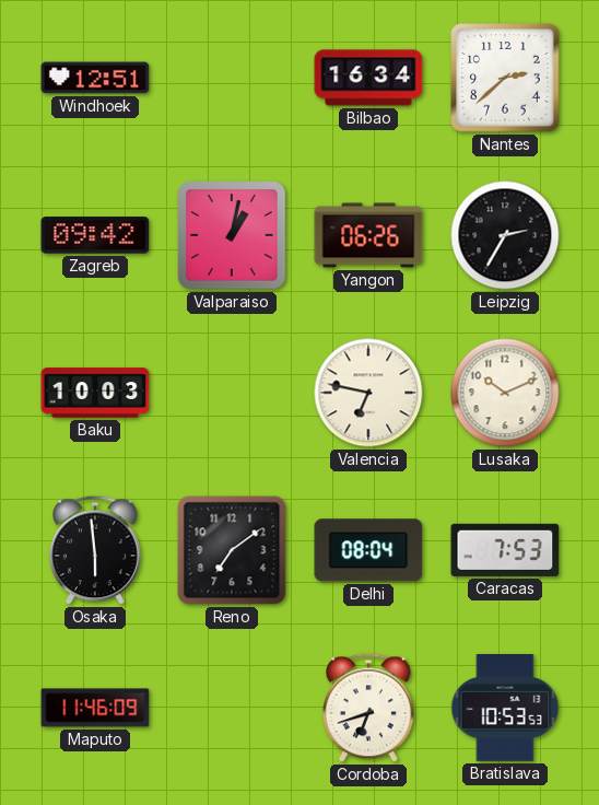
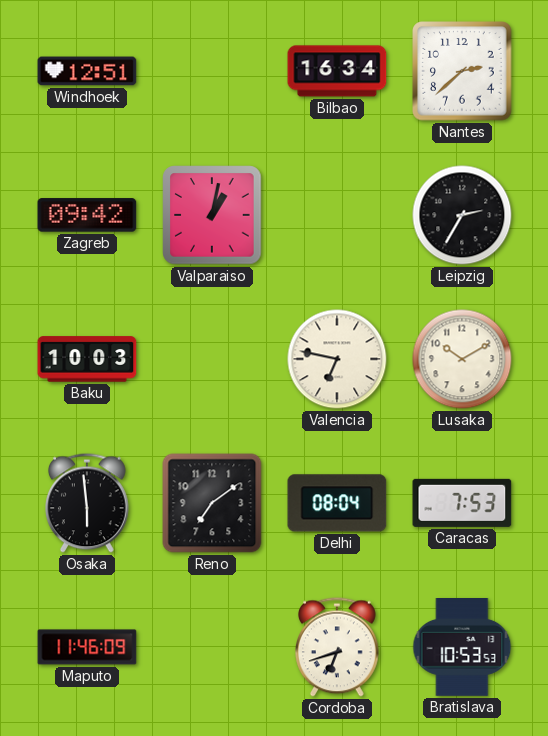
Yangon: 06:26 -> none (368, 235)
Lusaka: 10:11 -> 10:10 (462, 359)
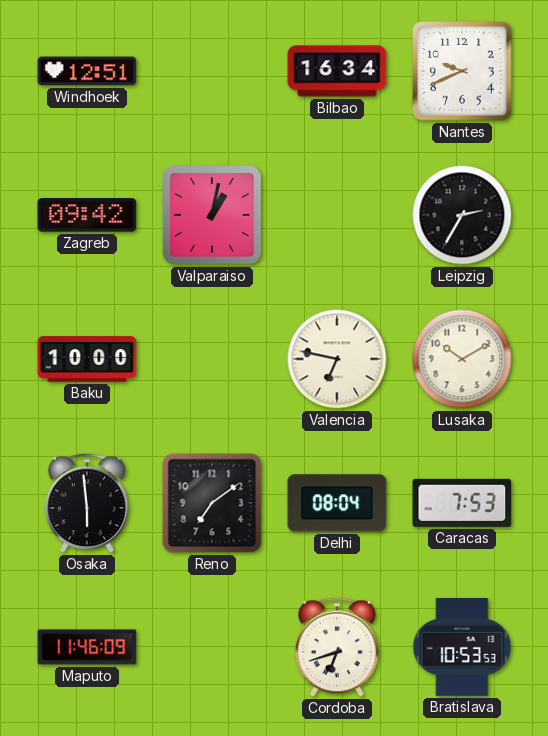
Nantes: 2:38 -> 9:41 (462, 71)
Baku: 10:03 -> 10:00 (87, 359)
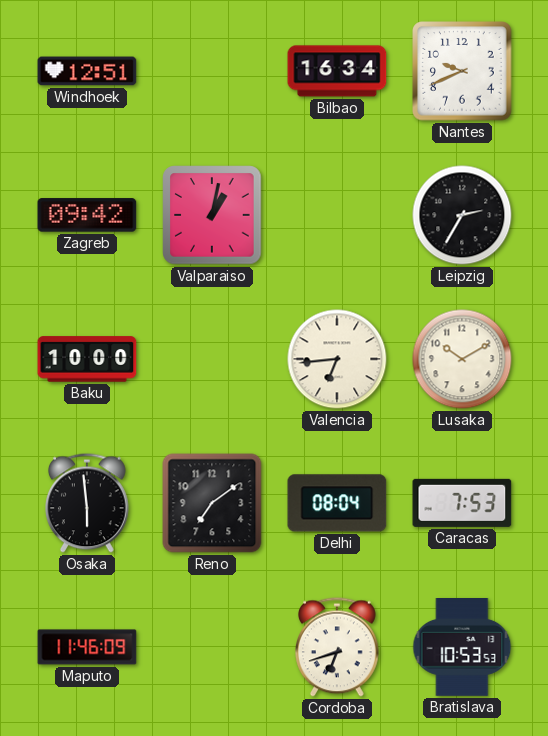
Valencia: 6:47 -> 6:44 (337, 359)
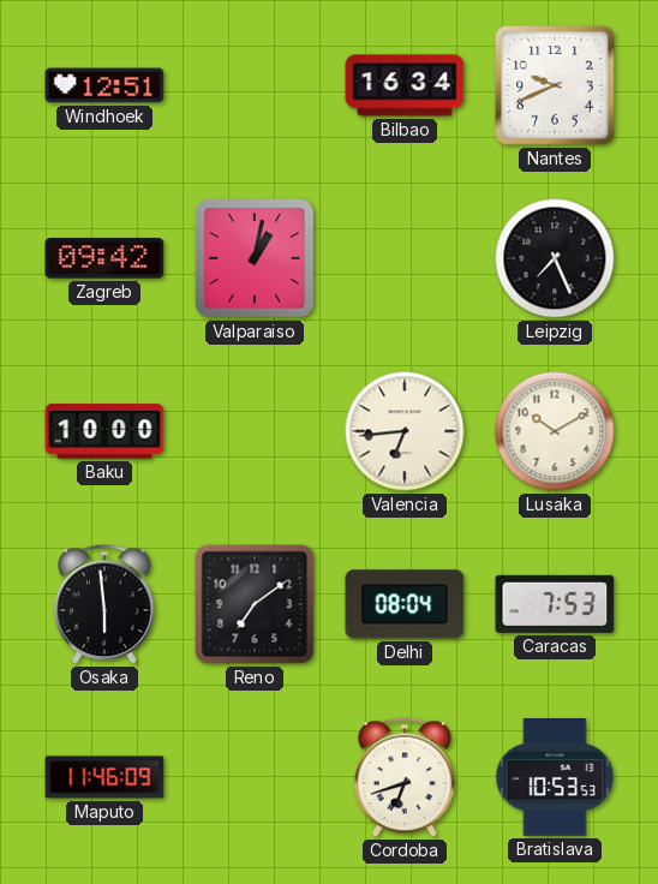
Leipzig: 2:35 -> 7:26 (555, 258)
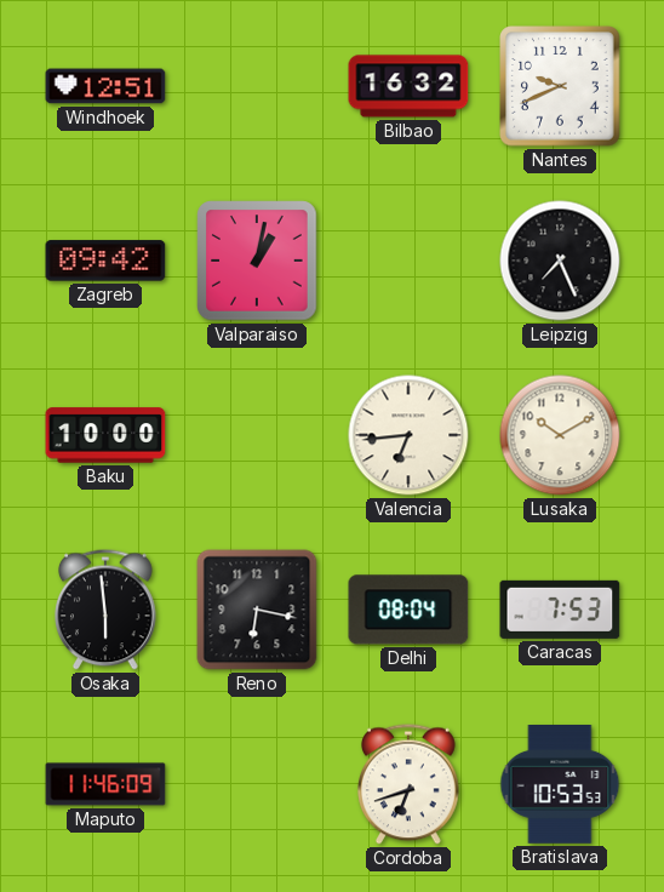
Bilbao: 16:34 -> 16:32 (408, 86)
Reno: 7:09 -> 6:17 (257, 610)
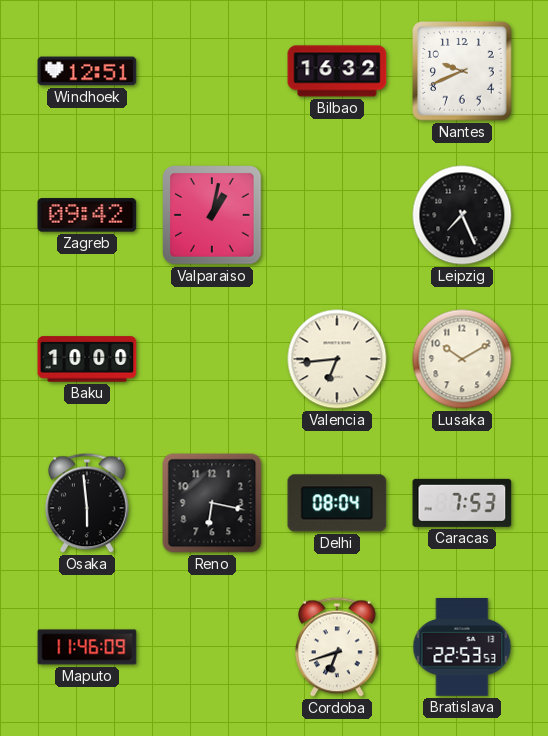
Bratislava: 10:53 -> 22:53 (462, 648)
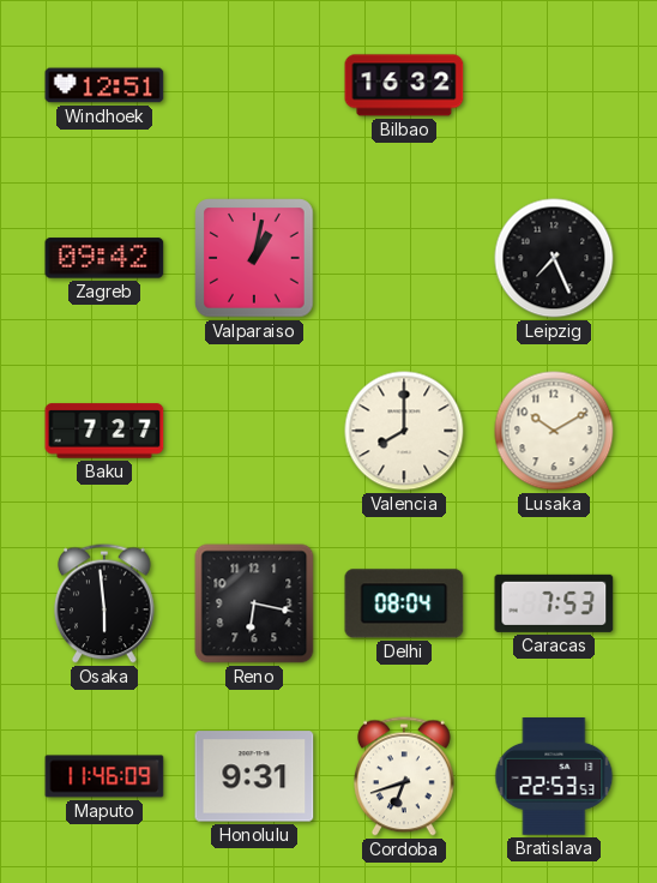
Nantes: 9:41 -> none (462, 71)
Baku: 10:00 -> 7:27 (104, 431)
Valencia: 6:44 -> 8:00 (404, 431)
Honolulu: none -> 9:31 (254, 776)
